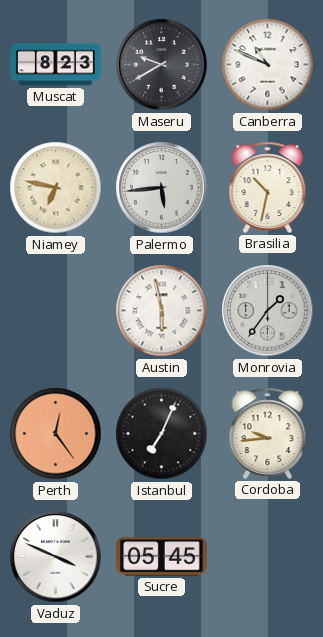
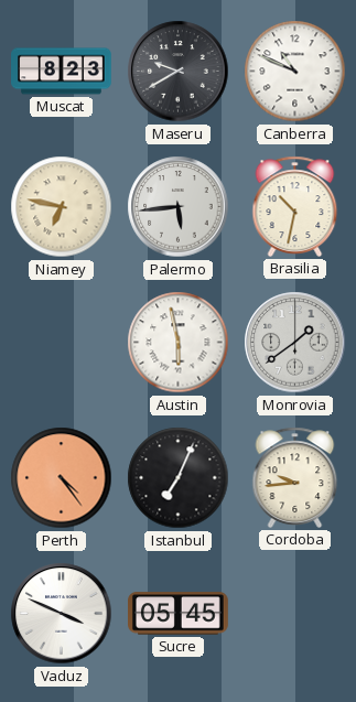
Monrovia: 1:36 -> 1:39 (295, 343)
Perth: 12:24 -> 4:24 (62, 478)
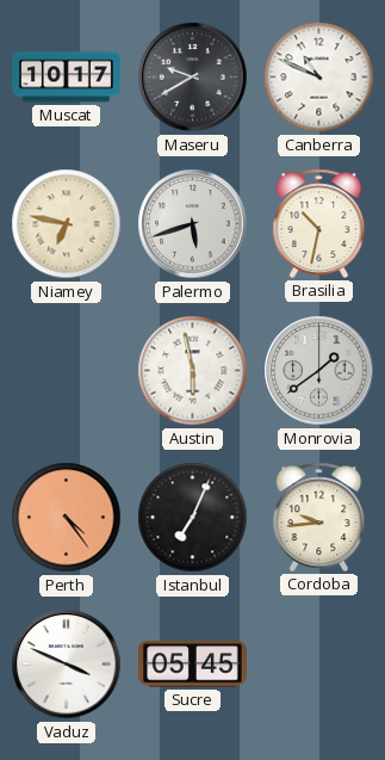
Muscat: 8:23 -> 10:17 (67, 78)
Palermo: 5:44 -> 5:42 (193, 224)
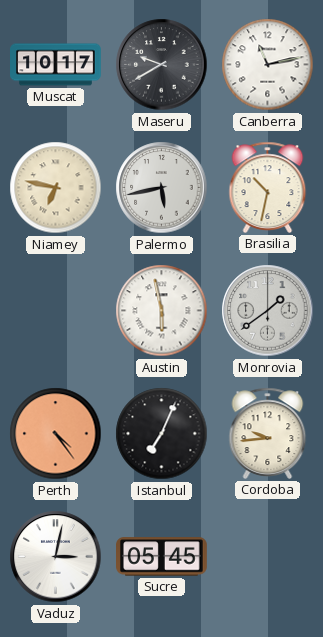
Canberra: 10:49 -> 11:13 (268, 65)
Palermo: 5:42 -> 5:43 (162, 188)
Vaduz: 3:49 -> 3:02 (56, 557)
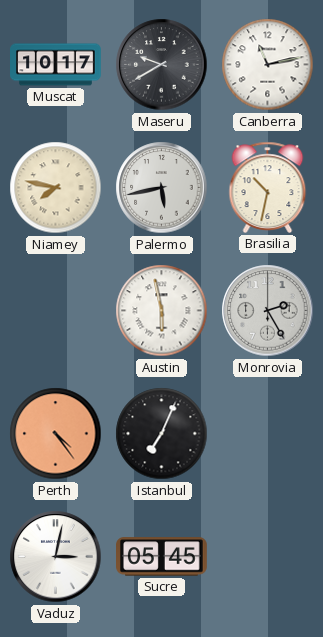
Niamey: 6:47 -> 7:47 (56, 188)
Monrovia: 1:39 -> 2:25 (268, 311)
Cordoba: 9:44 -> none (268, 433)
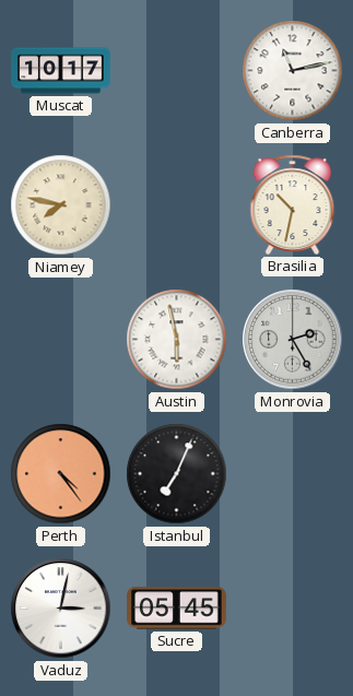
Maseru: 9:40 -> none (162, 65)
Palermo: 5:43 -> none (162, 188)
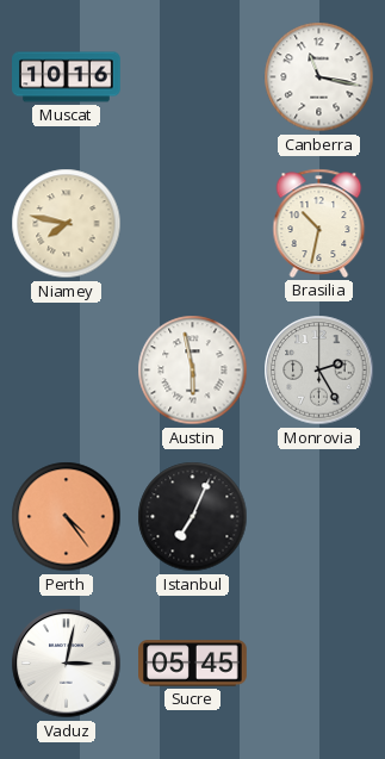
Muscat: 10:17 -> 10:16 (67, 77)
Canberra: 11:13 -> 11:17 (319, 77)
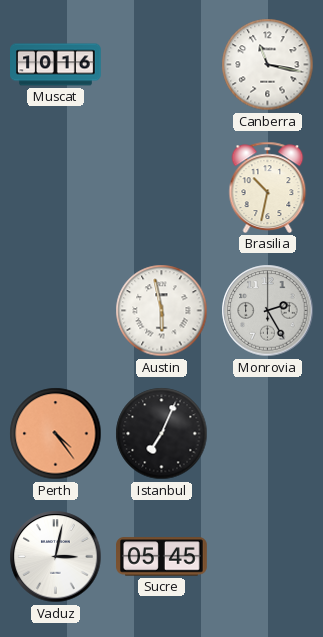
Niamey: 7:47 -> none (67, 224)
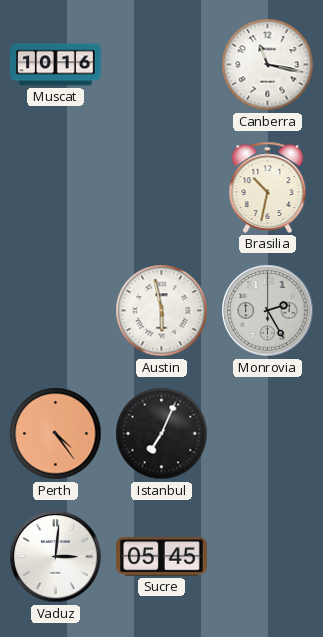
Vaduz: 3:02 -> 3:01 (56, 557)
